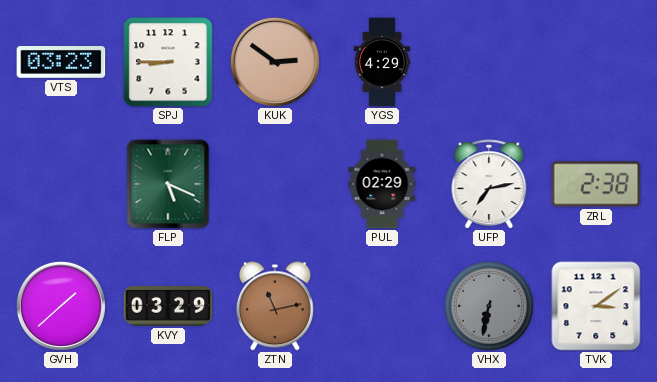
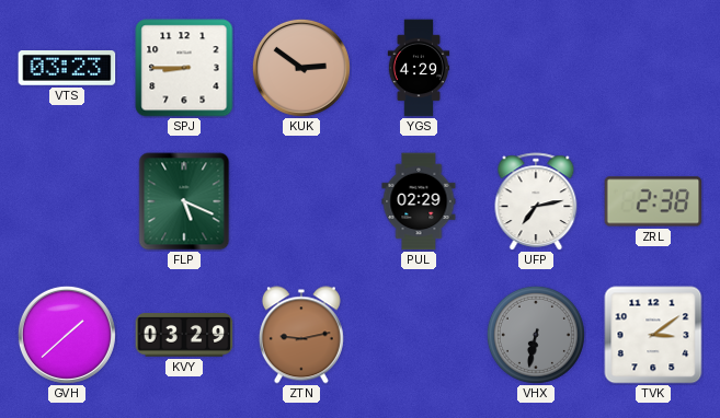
ZTN: 11:13 -> 9:13 (301, 335)
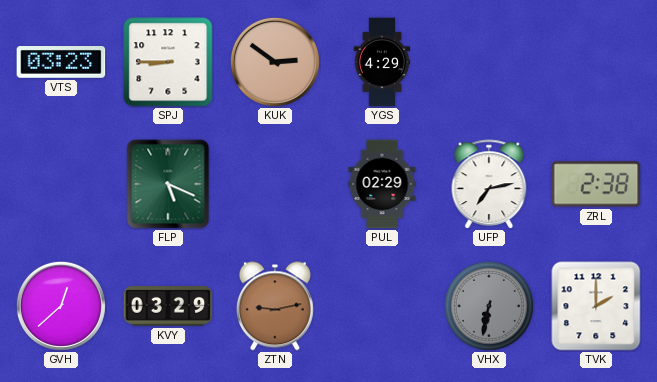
GVH: 1:38 -> 12:38 (61, 306)
TVK: 3:09 -> 2:00 (596, 306)
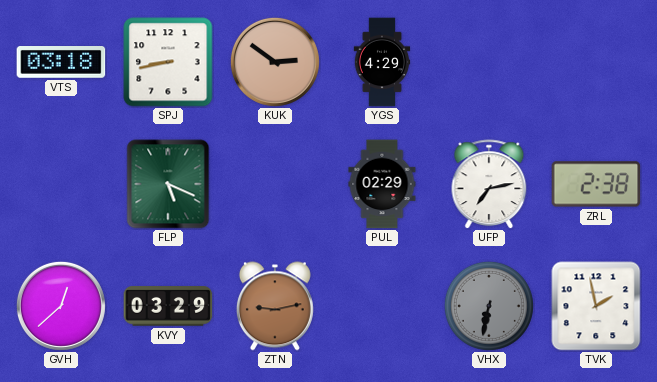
VTS: 03:23 -> 03:18 (61, 63)
SPJ: 8:45 -> 8:43 (168, 62)
TVK: 2:00 -> 1:58 (596, 306)
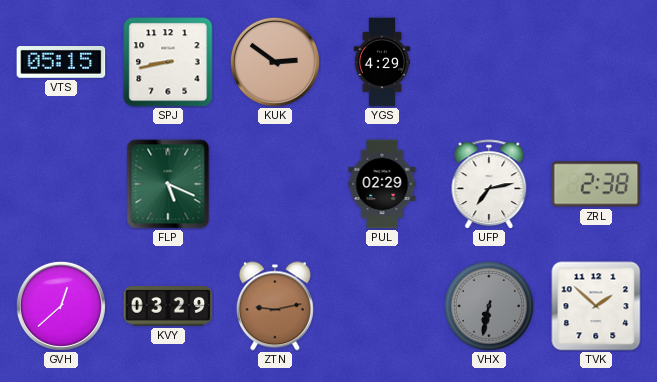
VTS: 03:18 -> 05:15 (61, 63)
TVK: 1:58 -> 1:52 (596, 306)
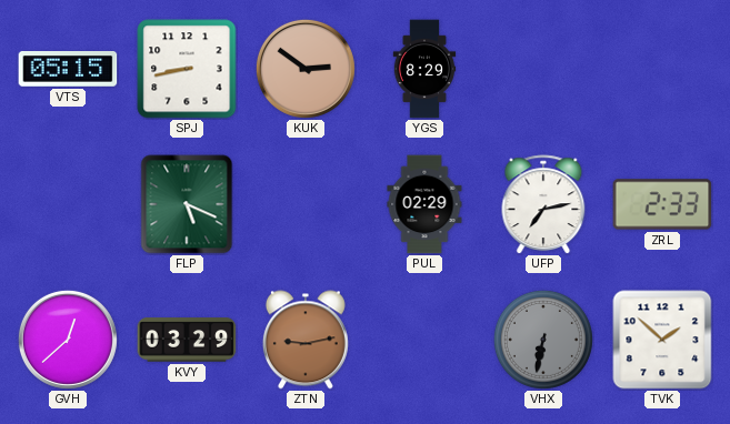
YGS: 4:29 -> 8:29 (424, 69)
ZRL: 2:38 -> 2:33 (662, 204)
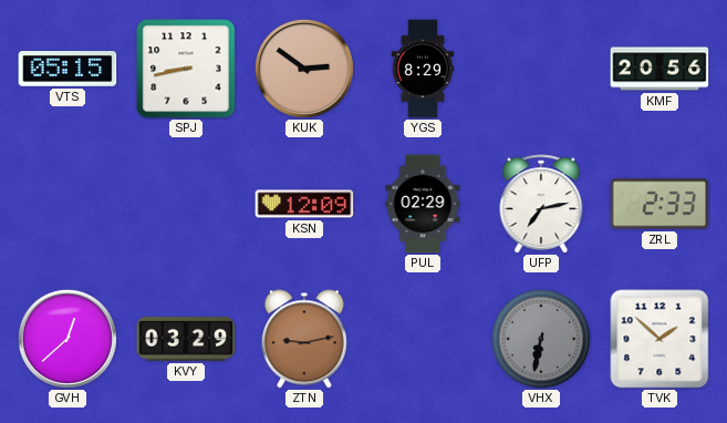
KMF: none -> 20:56 (660, 69)
FLP: 5:19 -> none (187, 204)
KSN: none -> 12:09 (304, 204)
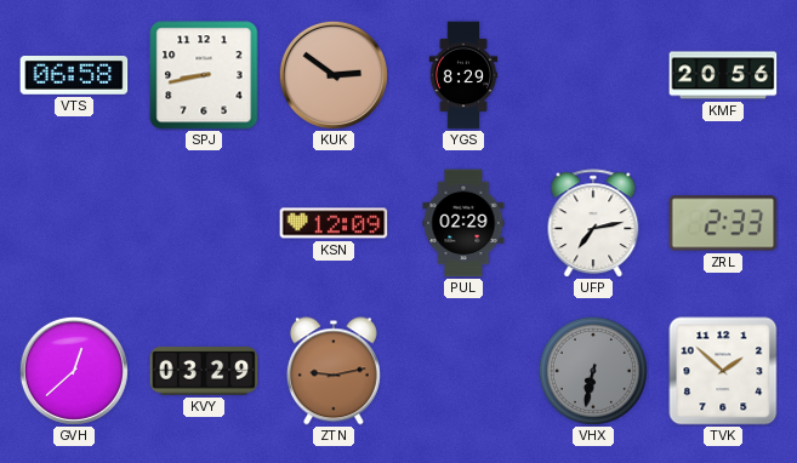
VTS: 05:15 -> 06:58 (74, 76)
